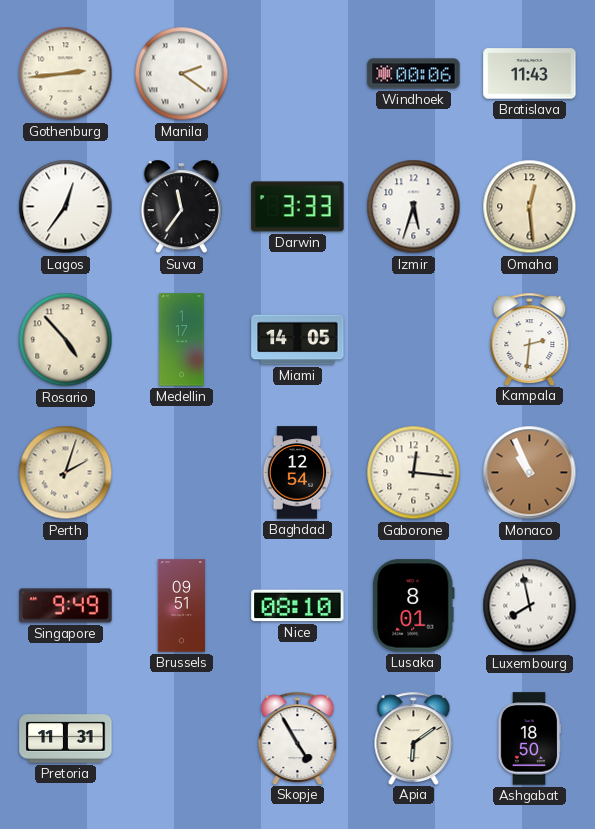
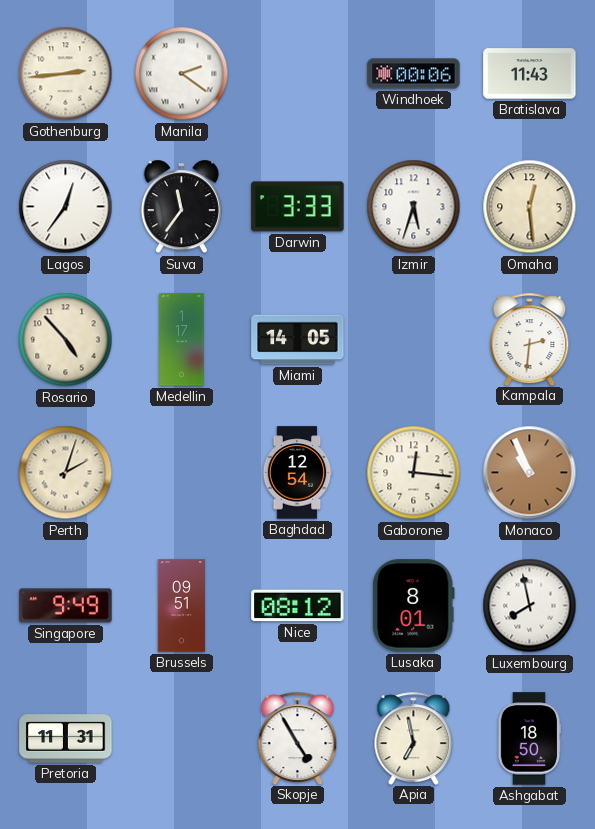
Nice: 08:10 -> 08:12 (298, 606)
Apia: 6:09 -> 6:58 (414, 738)
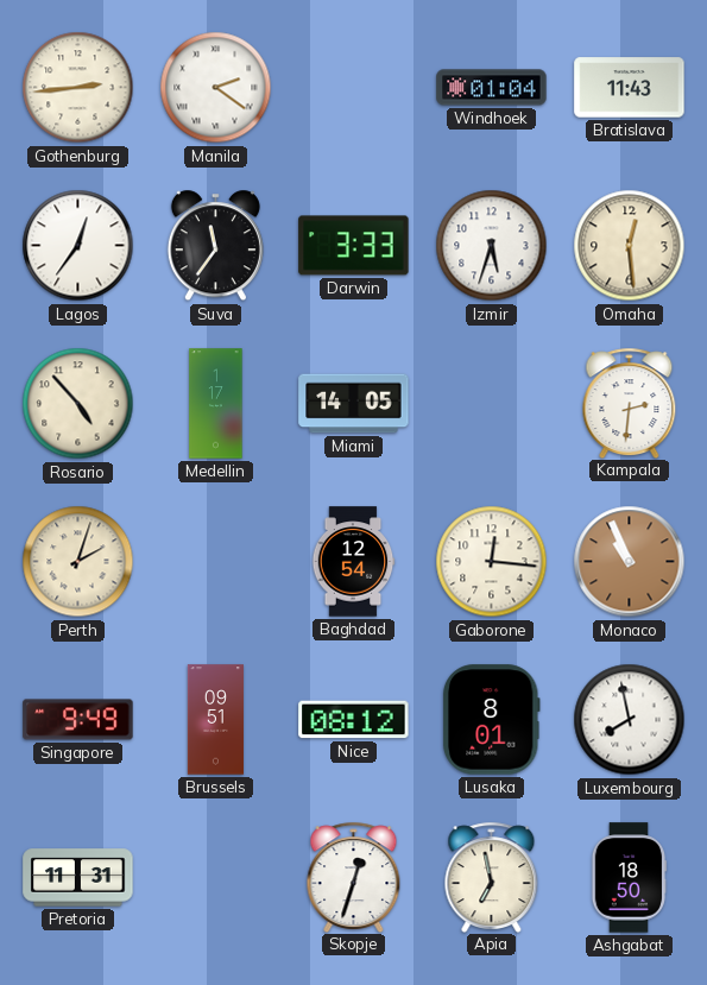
Windhoek: 00:06 -> 01:04 (492, 88)
Skopje: 4:55 -> 12:33 (354, 877)
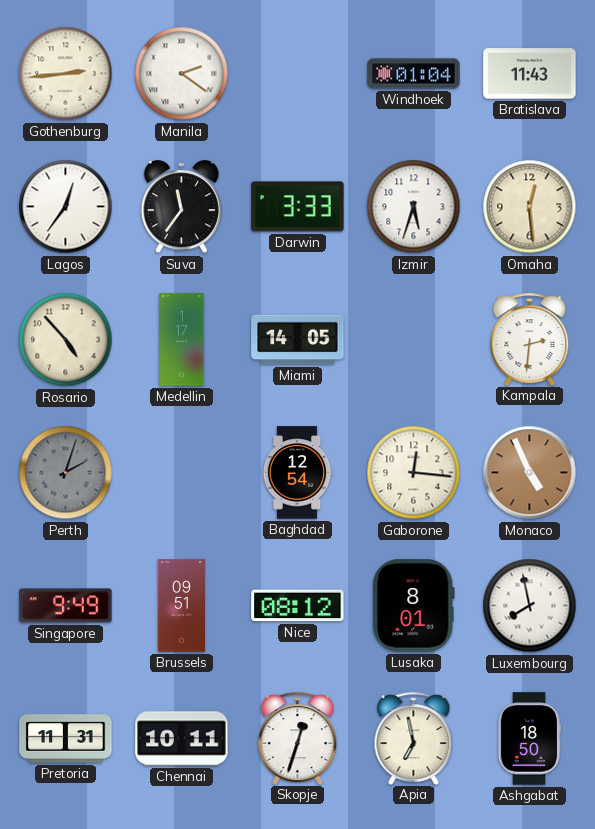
Perth dial: cream -> grey (66, 473)
Monaco: 10:56 -> 4:56 (530, 473)
Chennai: none -> 10:11 (182, 739)
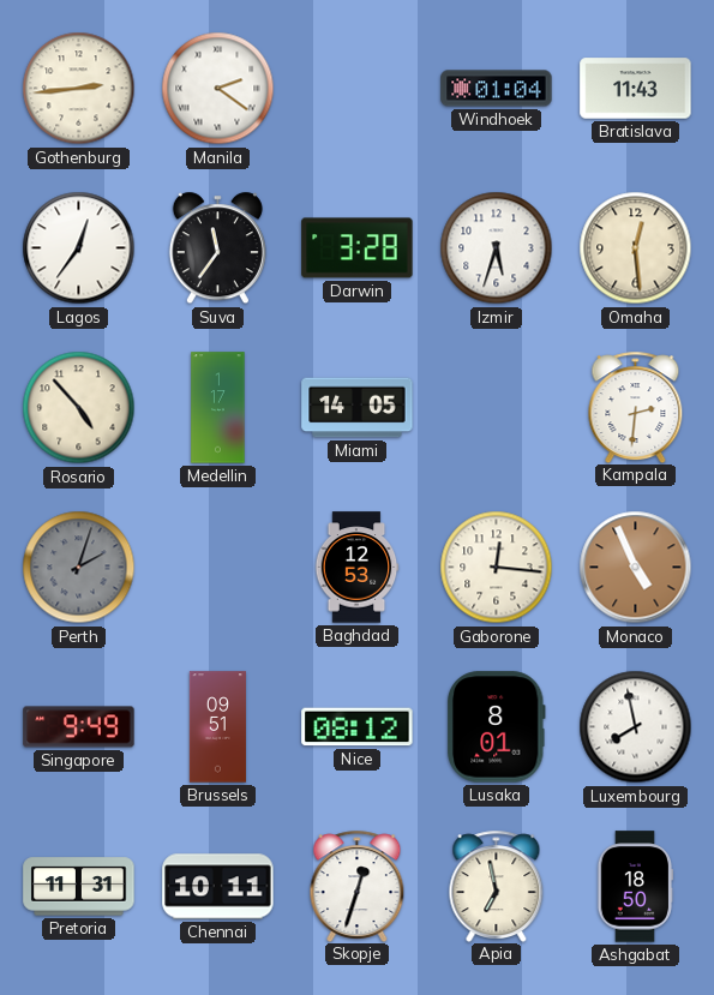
Darwin: 3:33 -> 3:28 (358, 248)
Baghdad: 12:54 -> 12:53 (356, 568)
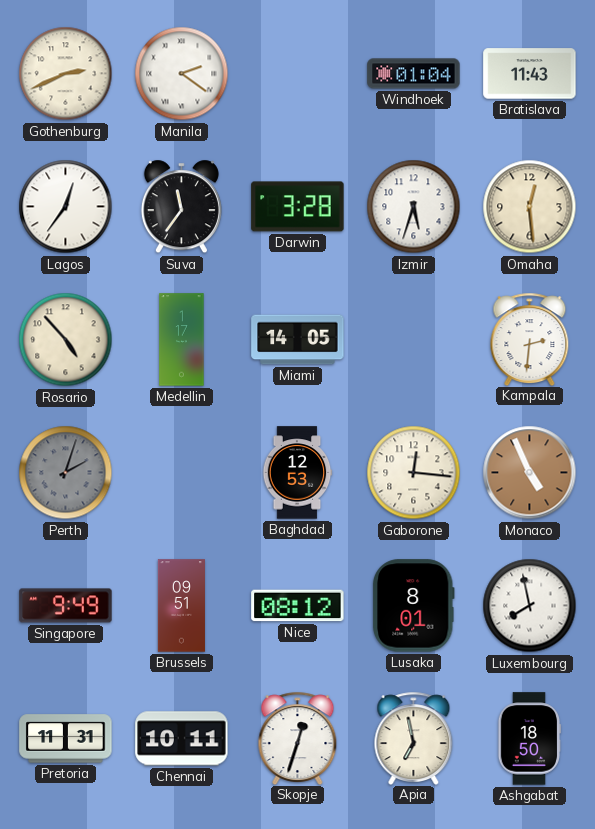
Gothenburg: 2:44 -> 2:41 (66, 74)
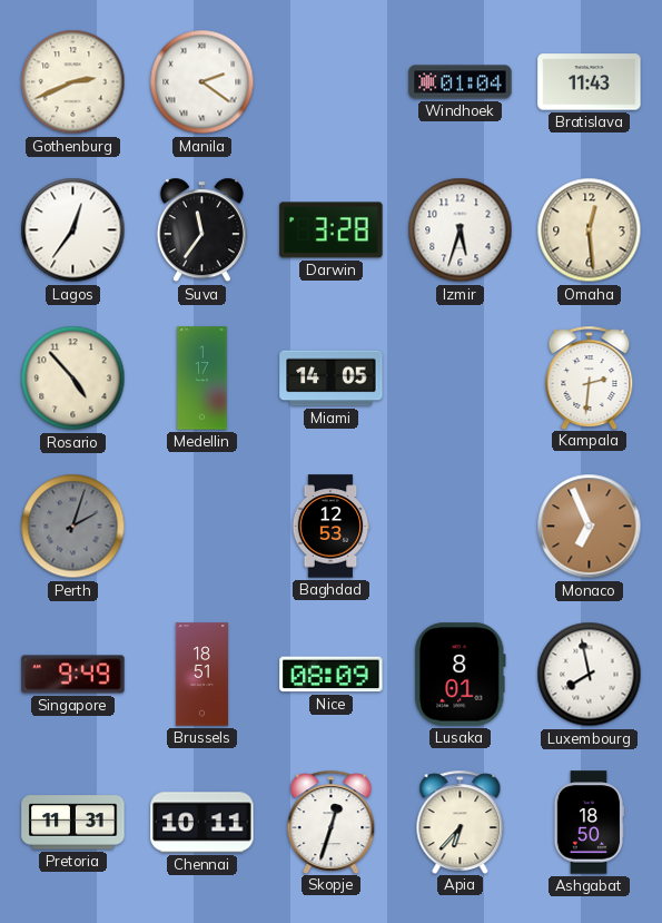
Gaborone: 12:16 -> none (414, 473)
Monaco: 4:56 -> 6:56 (590, 527)
Brussels: 09:51 -> 18:51 (201, 675)
Nice: 08:12 -> 08:09 (332, 675)
Apia: 6:58 -> 6:37 (461, 822)
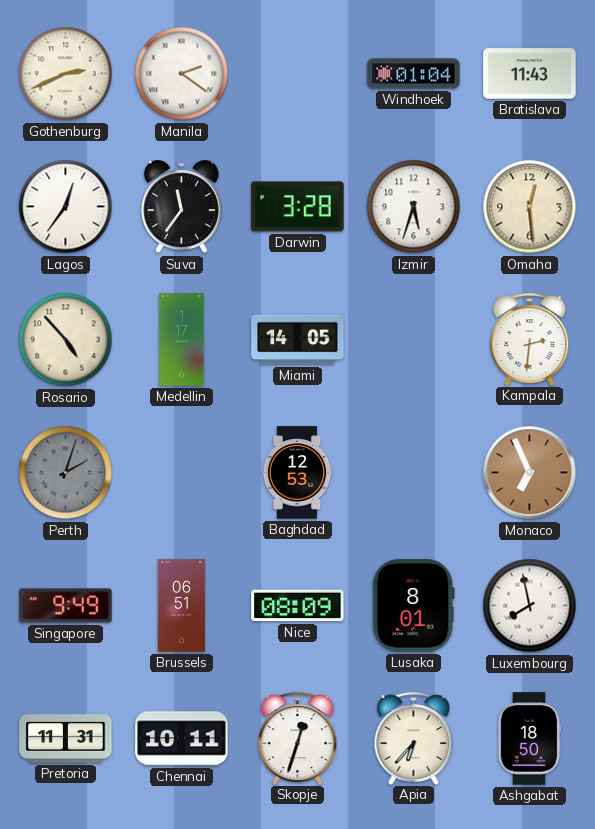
Brussels: 18:51 -> 06:51 (181, 606)
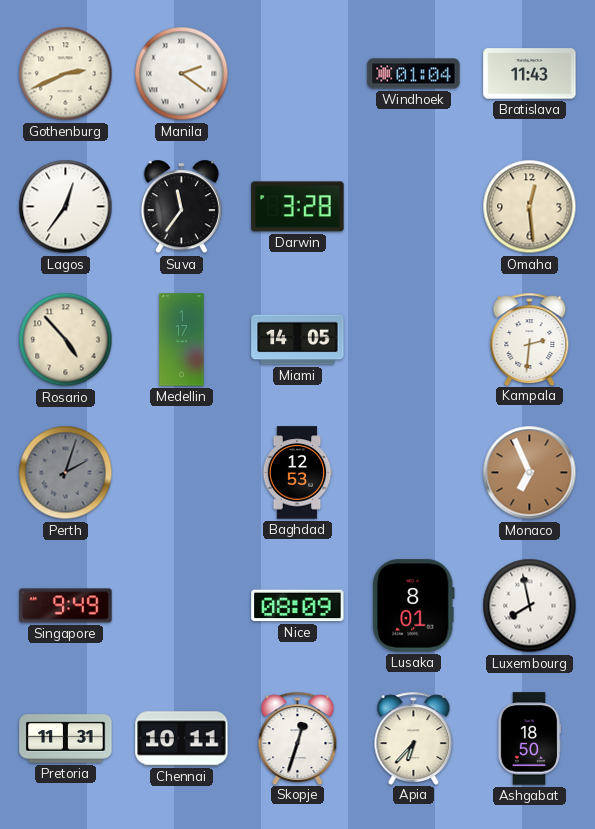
Izmir: 5:33 -> none (414, 207)
Brussels: 06:51 -> none (181, 606)
